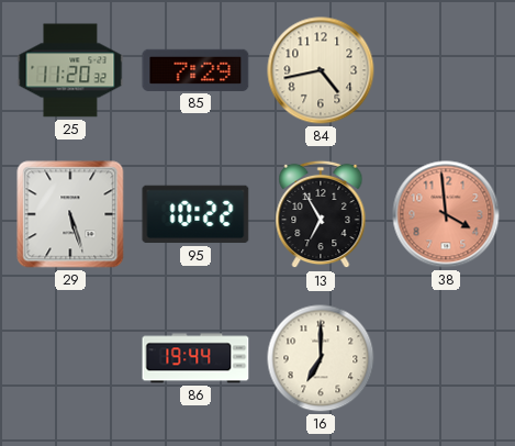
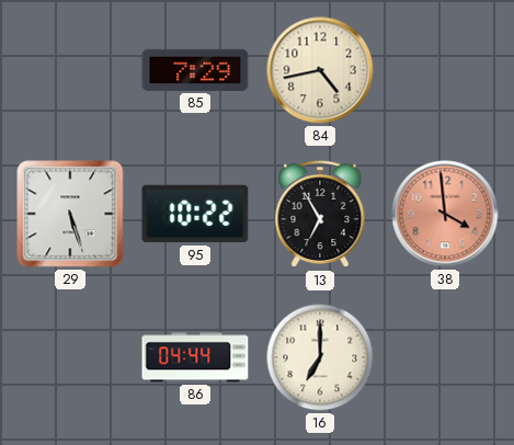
25: 11:20 -> none (70, 70)
86: 19:44 -> 04:44 (195, 357)
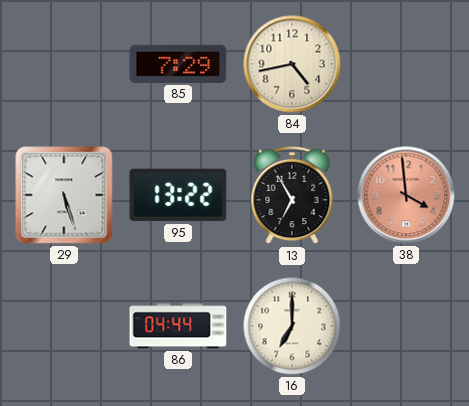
95: 10:22 -> 13:22 (178, 195)
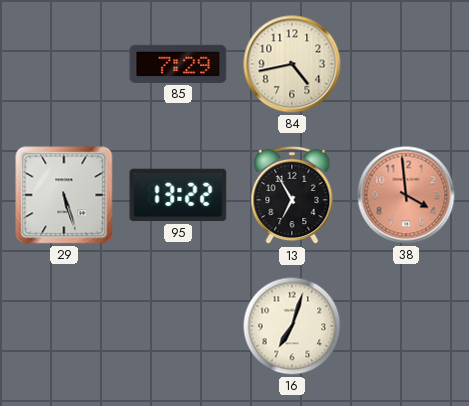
86: 04:44 -> none (178, 326)
16: 7:00 -> 7:03 (292, 326)
